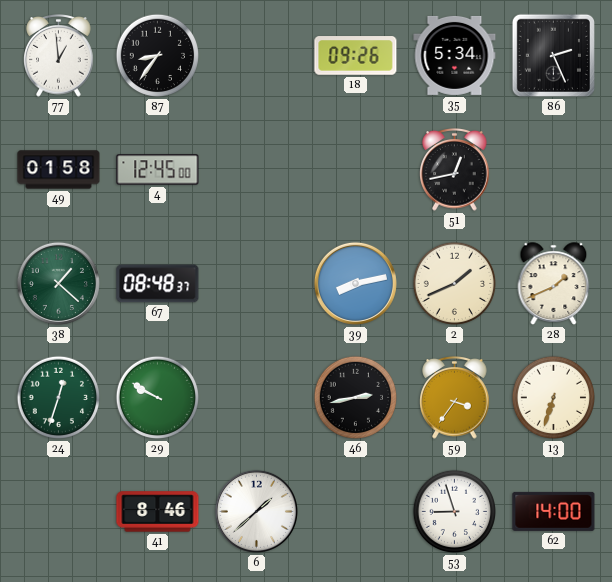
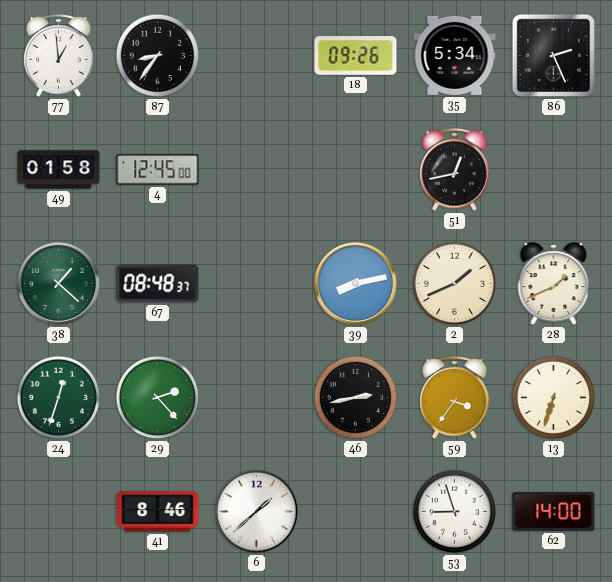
29: 9:50 -> 2:23 (158, 398)
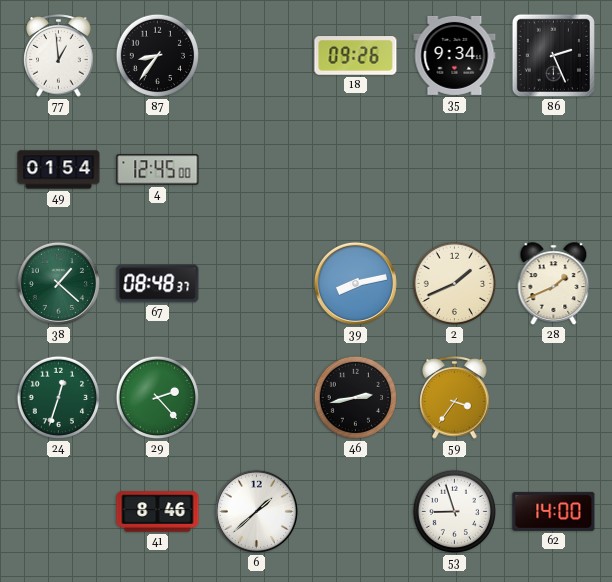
35: 5:34 -> 9:34 (455, 55)
49: 01:58 -> 01:54 (59, 170)
51: 12:43 -> none (455, 170)
13: 6:33 -> none (554, 398)
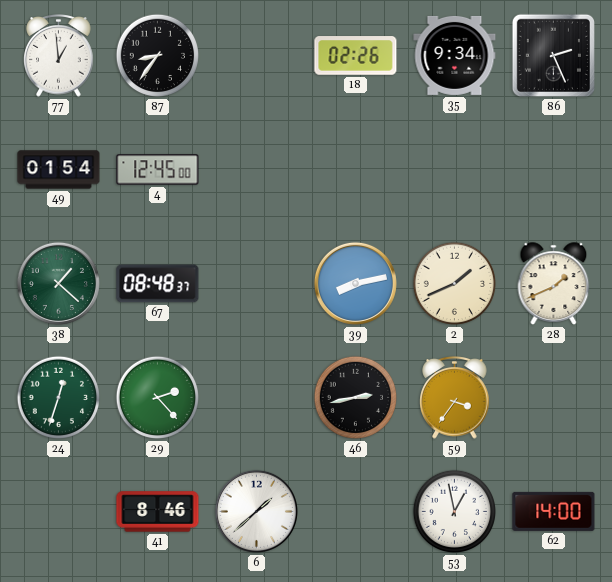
18: 09:26 -> 02:26 (356, 56)
53: 8:57 -> 12:58 (455, 512)
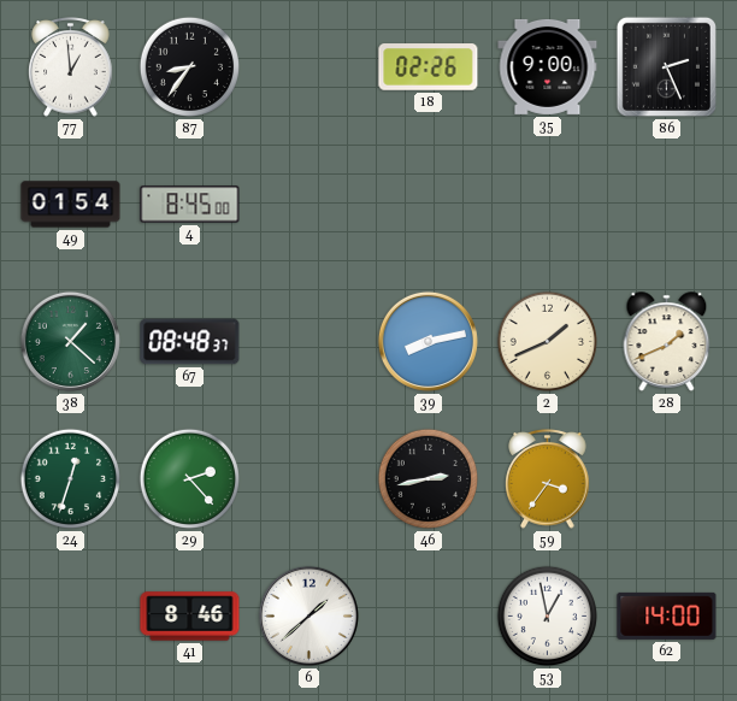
35: 9:34 -> 9:00 (548, 66)
4: 12:45 -> 8:45 (190, 205)
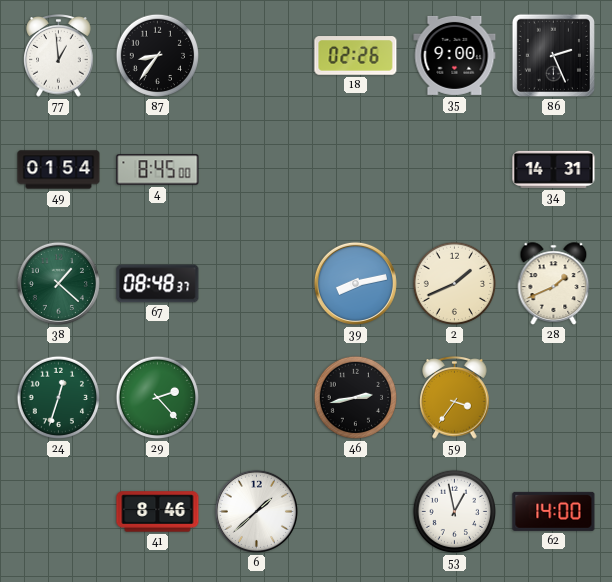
34: none -> 14:31 (554, 169)
